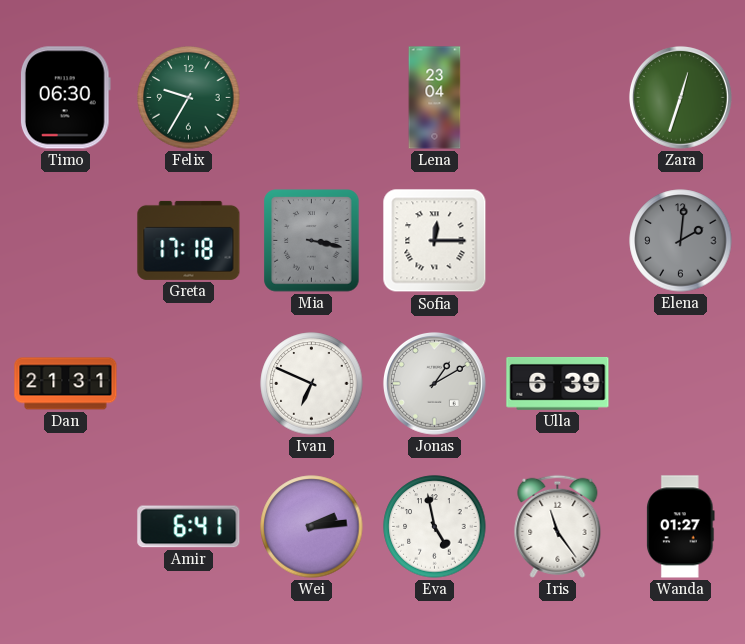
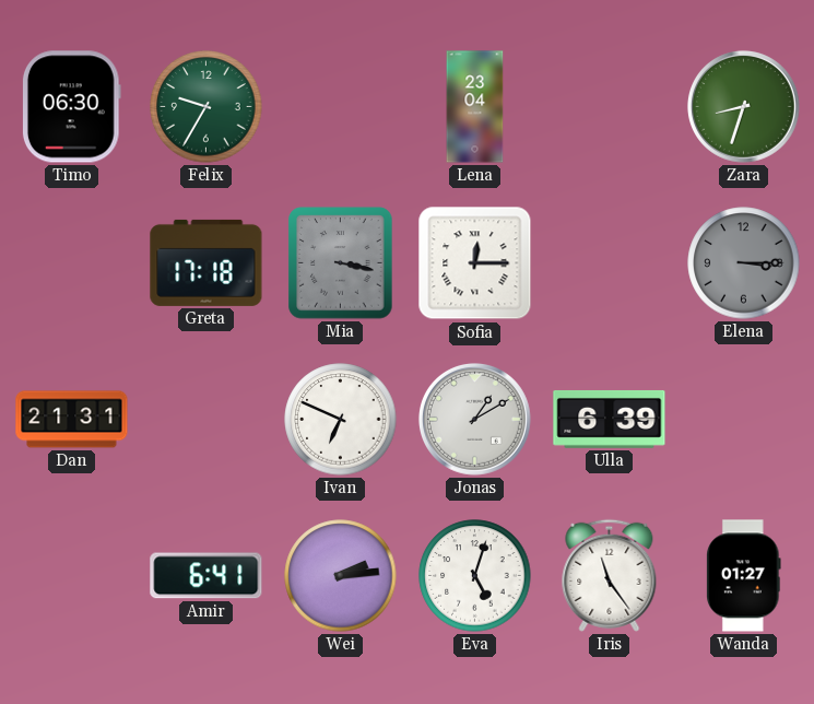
Zara: 12:33 -> 8:33 (743, 106)
Elena: 2:01 -> 3:15 (744, 263)
Eva: 4:58 -> 5:03 (475, 576)
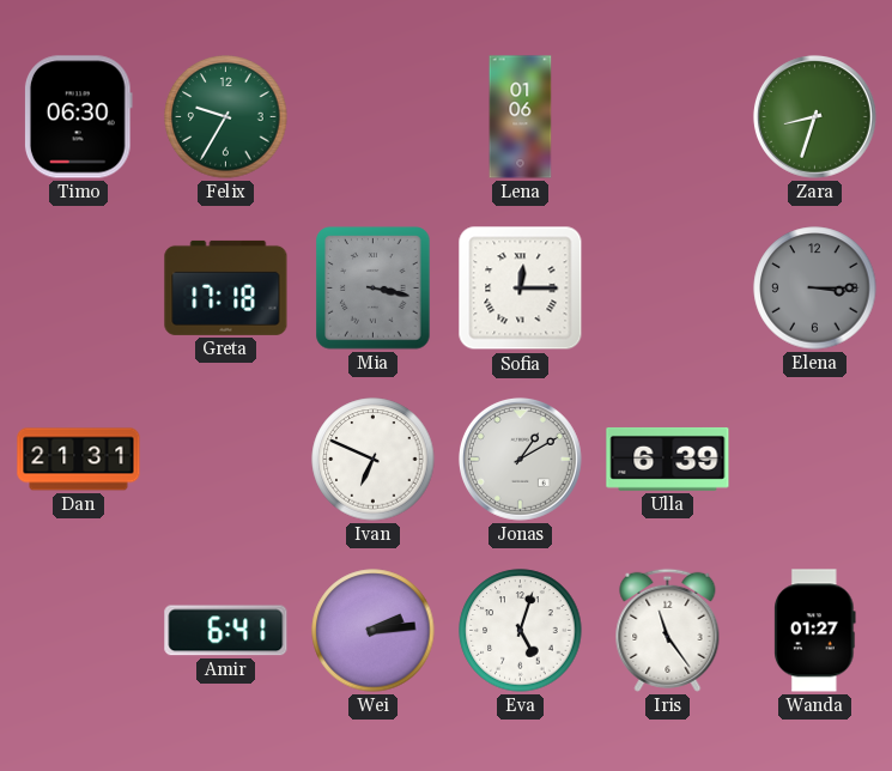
Lena: 23:04 -> 01:06 (521, 117)
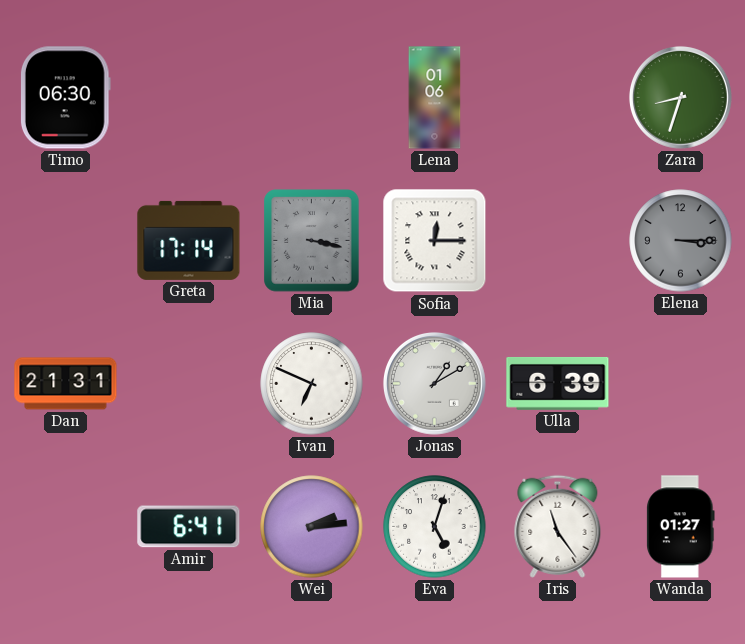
Felix: 9:35 -> none (226, 117)
Greta: 17:18 -> 17:14 (189, 240)
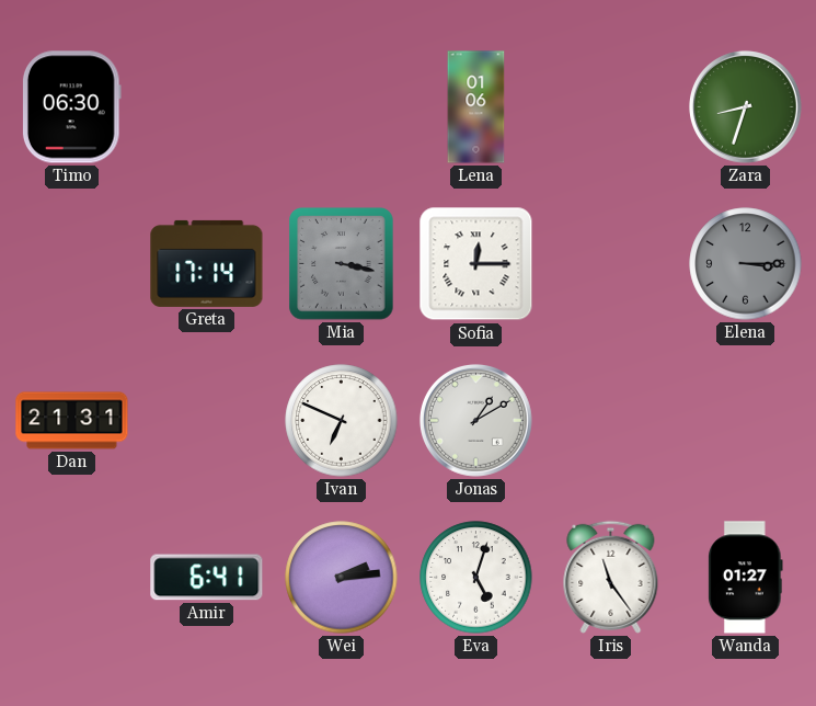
Ulla: 6:39 -> none (558, 383)
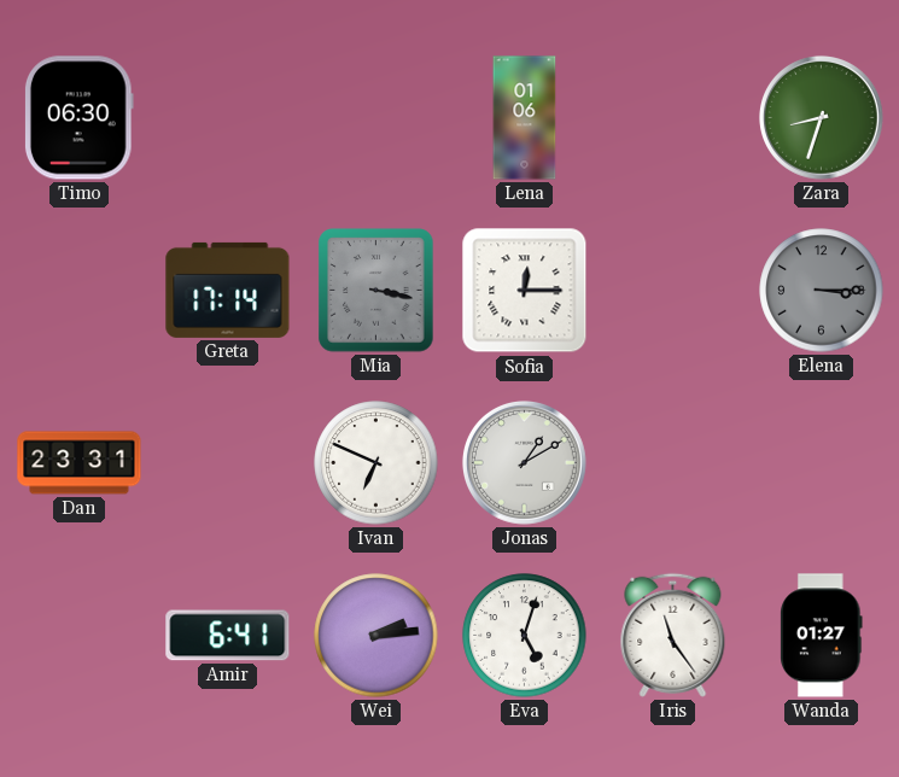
Dan: 21:31 -> 23:31 (80, 463)
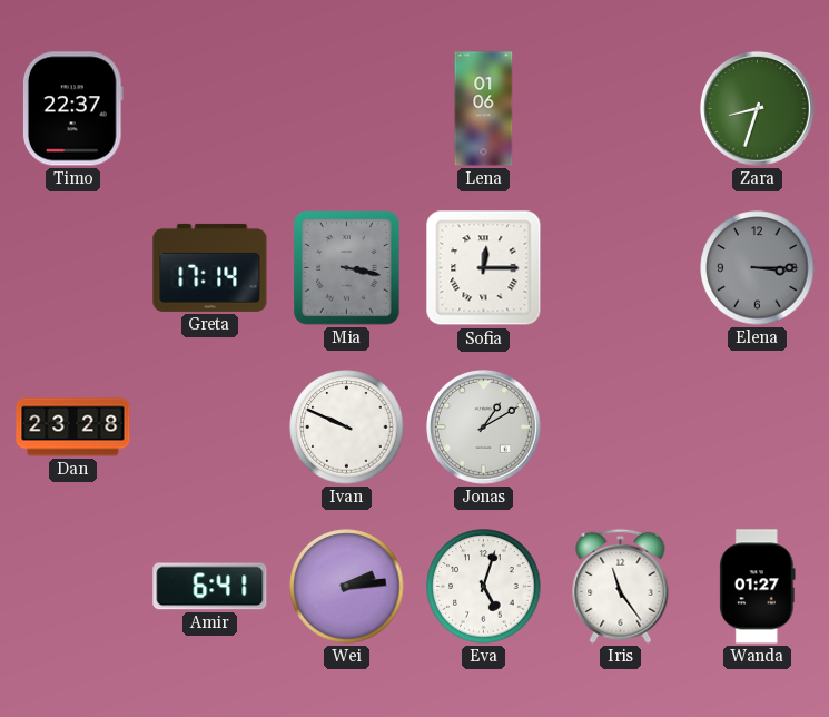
Timo: 06:30 -> 22:37 (72, 109)
Dan: 23:31 -> 23:28 (73, 428)
Ivan: 6:49 -> 9:49 (347, 428)
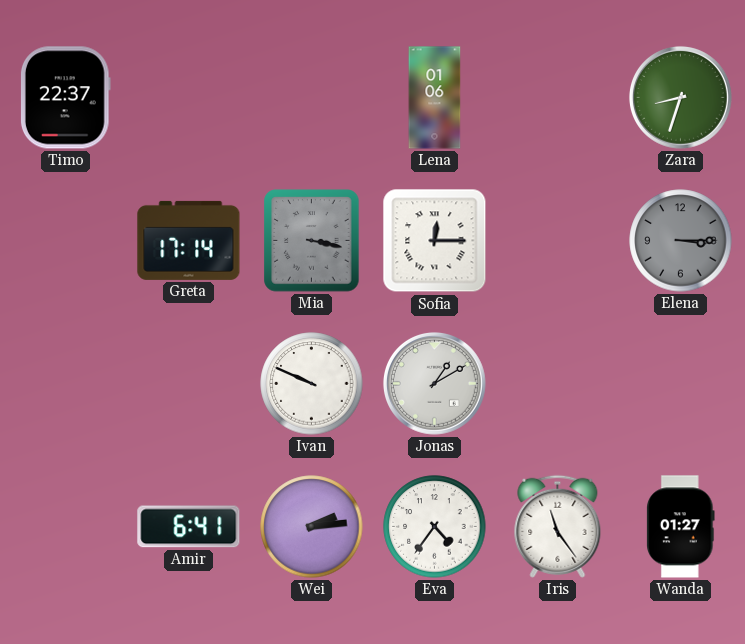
Dan: 23:28 -> none (73, 428)
Eva: 5:03 -> 4:36 (435, 527)
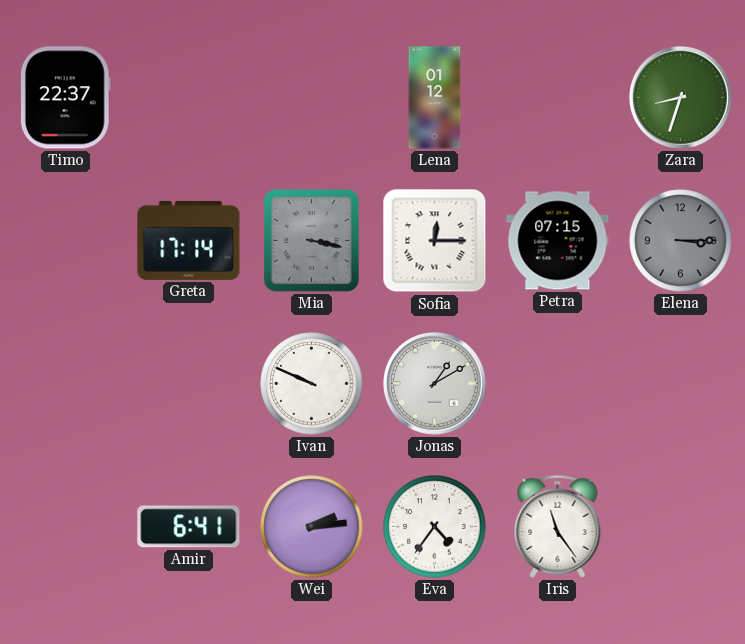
Lena: 01:06 -> 01:12 (435, 98)
Petra: none -> 07:15 (558, 241)
Wanda: 01:27 -> none (681, 527)
